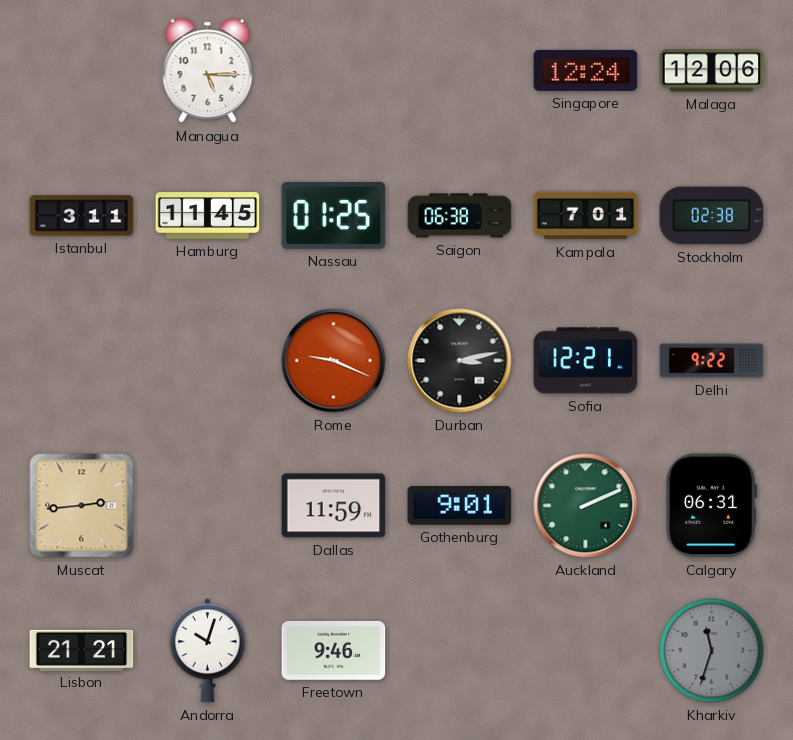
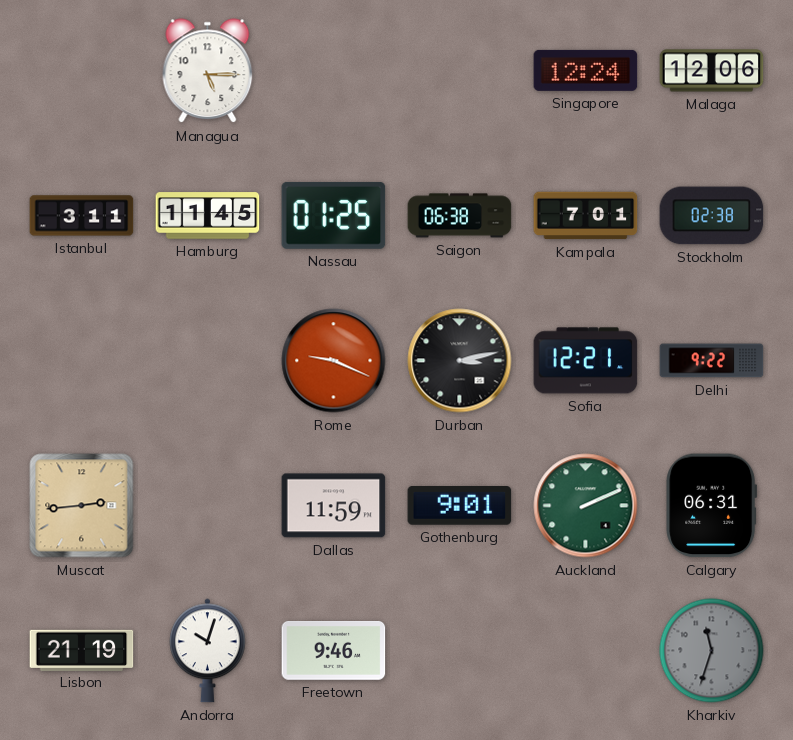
Lisbon: 21:21 -> 21:19 (82, 650)
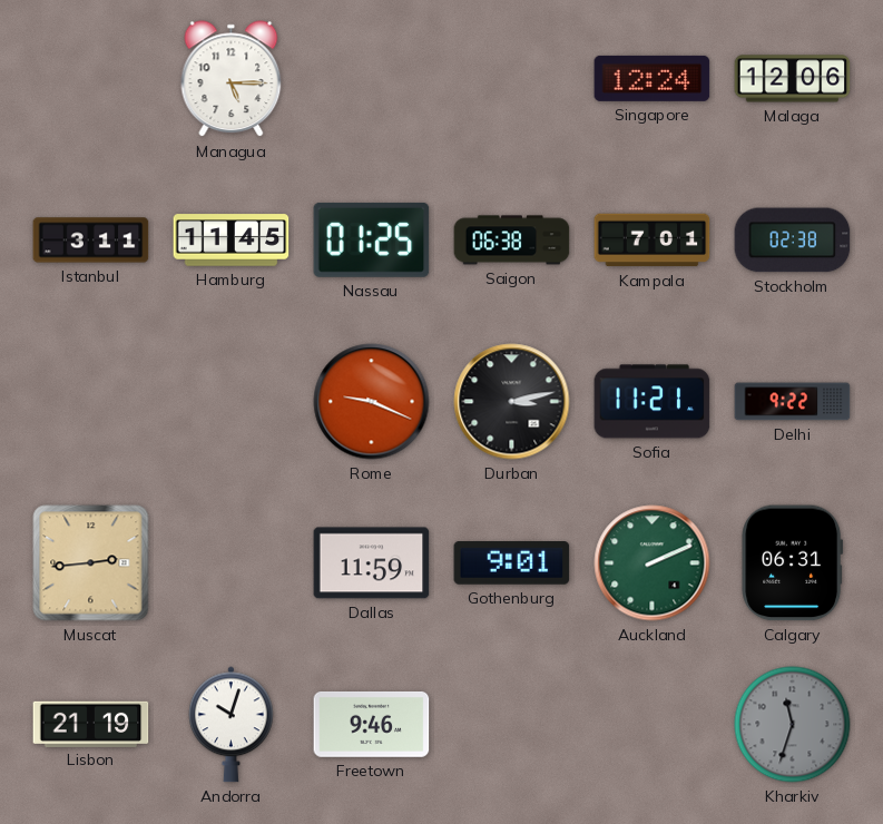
Sofia: 12:21 -> 11:21 (653, 402)
